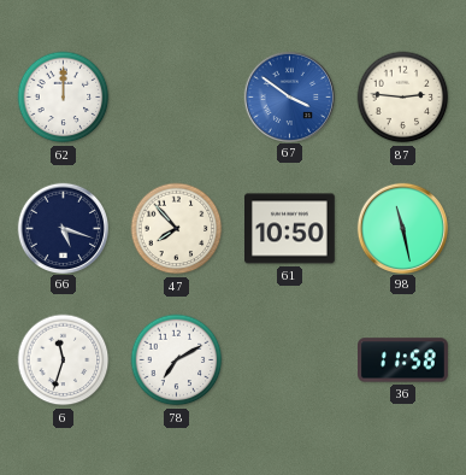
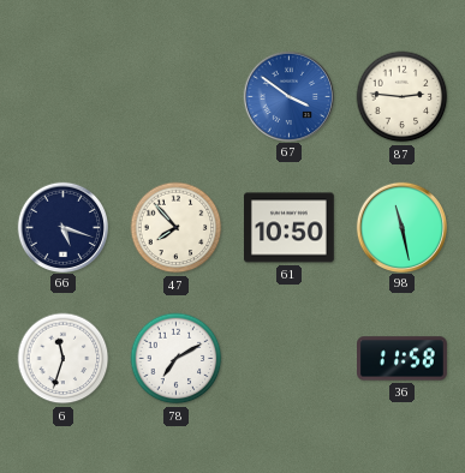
62: 12:00 -> none (64, 98)
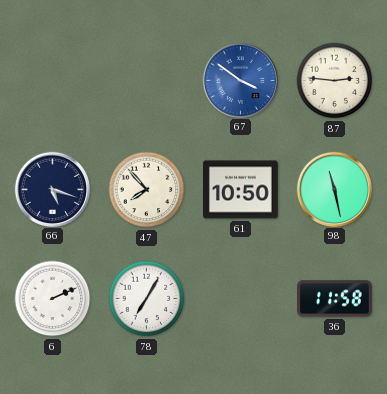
6: 11:33 -> 2:11 (53, 299)
78: 7:10 -> 7:05 (147, 299)
